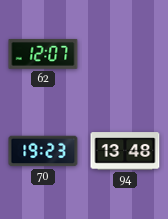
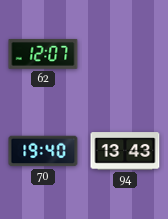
70: 19:23 -> 19:40 (43, 151)
94: 13:48 -> 13:43 (125, 151)
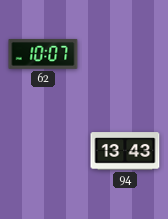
62: 12:07 -> 10:07 (43, 54)
70: 19:40 -> none (43, 151)
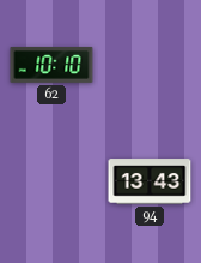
62: 10:07 -> 10:10 (51, 65)
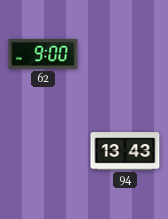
62: 10:10 -> 9:00 (43, 54)
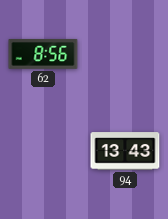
62: 9:00 -> 8:56 (43, 54)
